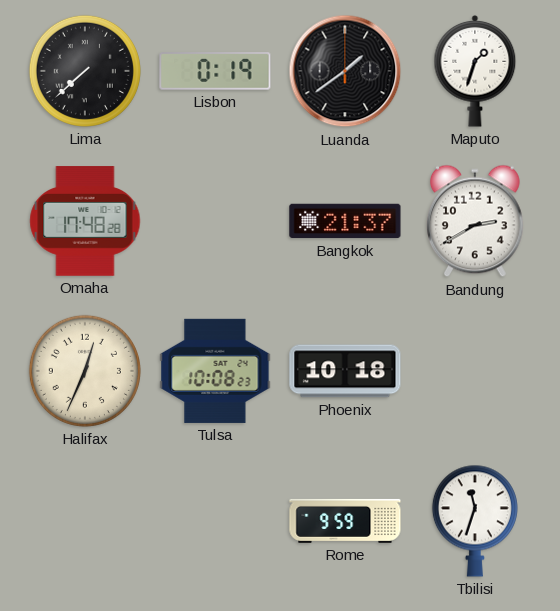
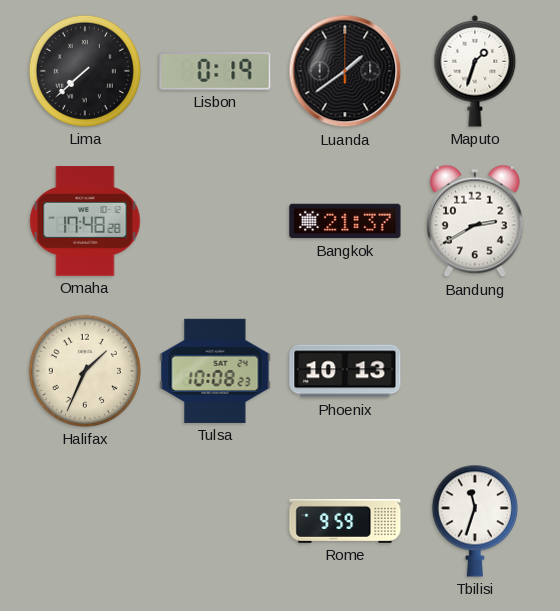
Halifax: 12:34 -> 1:34 (85, 371)
Phoenix: 10:18 -> 10:13 (345, 371)
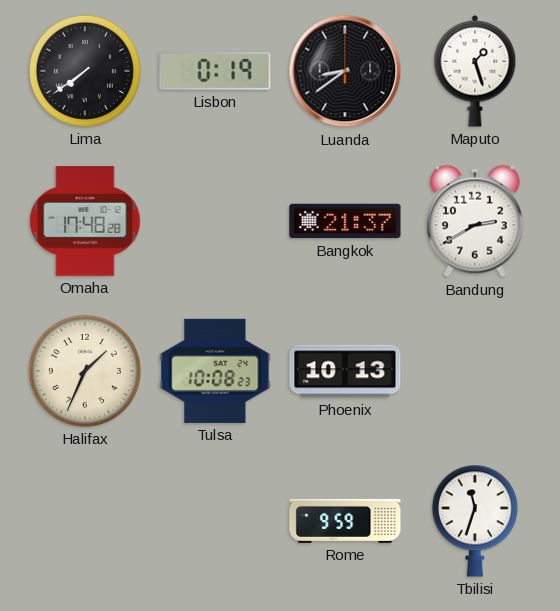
Lima: 7:38 -> 7:39 (85, 71)
Luanda: 1:39 -> 8:39 (345, 71)
Maputo: 1:33 -> 1:27 (475, 71)
